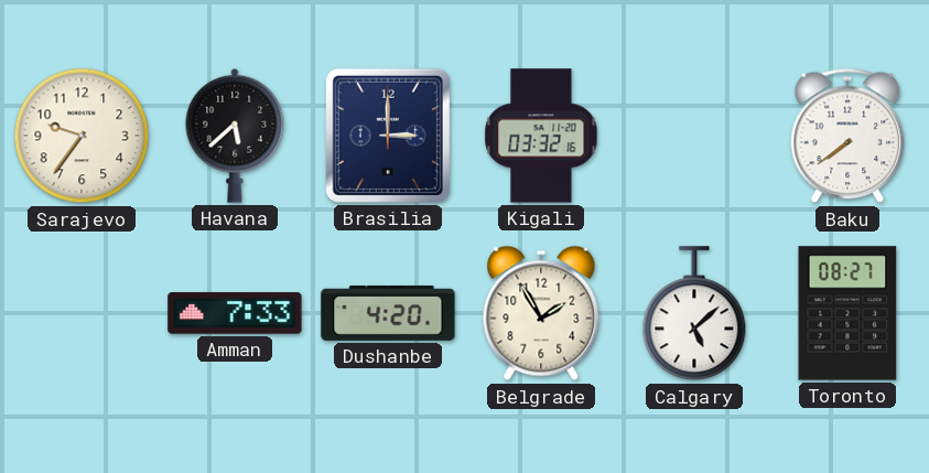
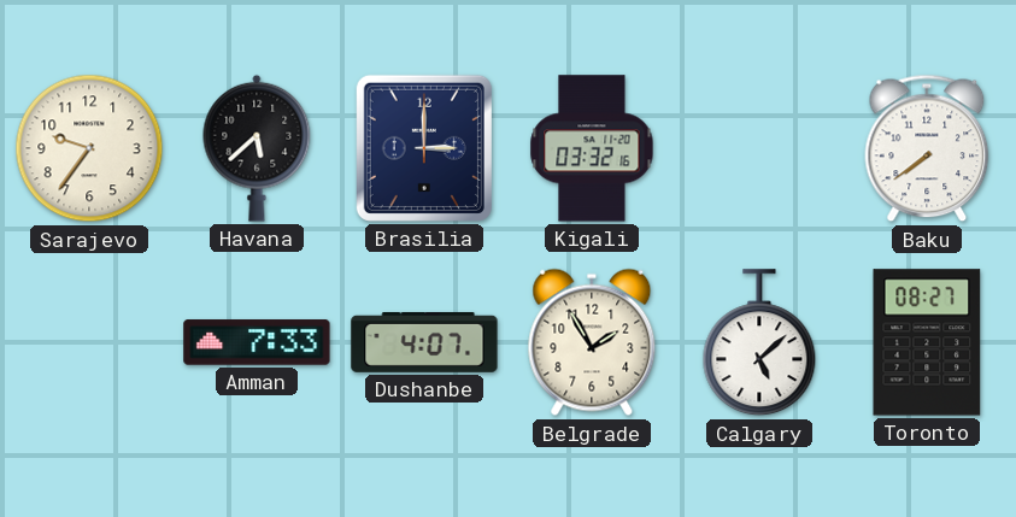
Dushanbe: 4:20 -> 4:07 (424, 342)
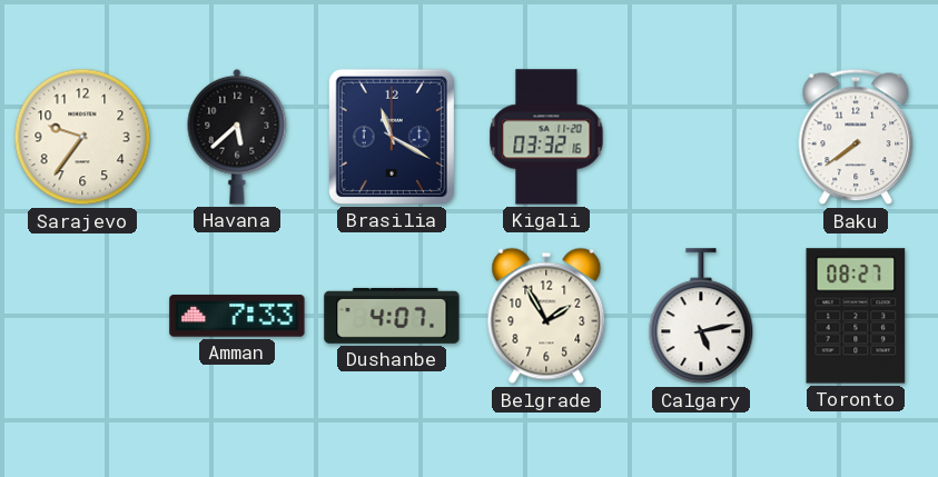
Brasilia: 3:00 -> 11:20 (392, 137)
Calgary: 5:08 -> 5:13 (701, 317)
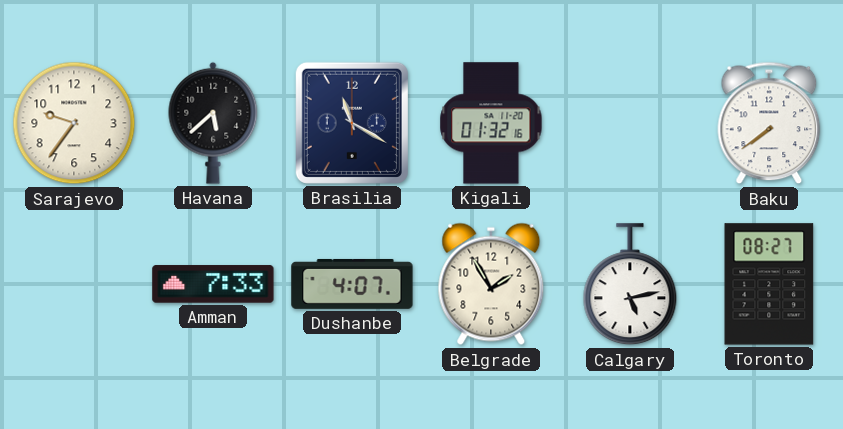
Kigali: 03:32 -> 01:32 (491, 123)
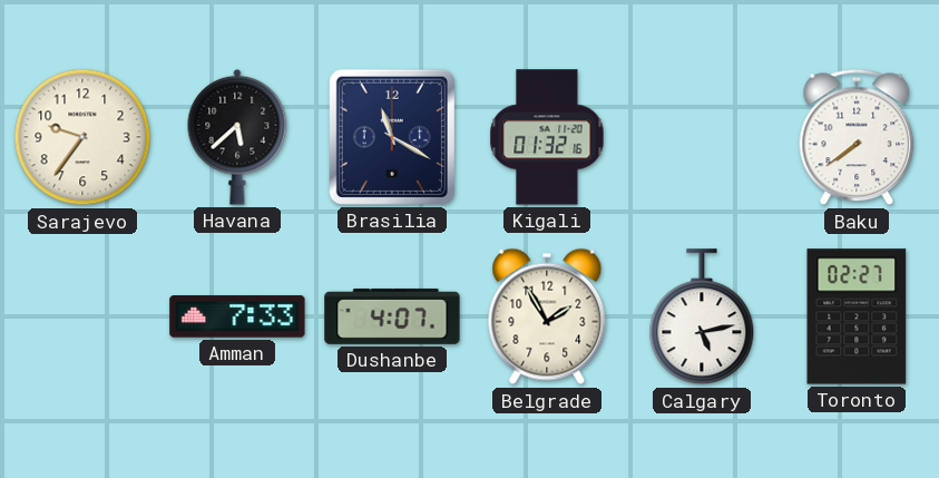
Toronto: 08:27 -> 02:27 (857, 316)
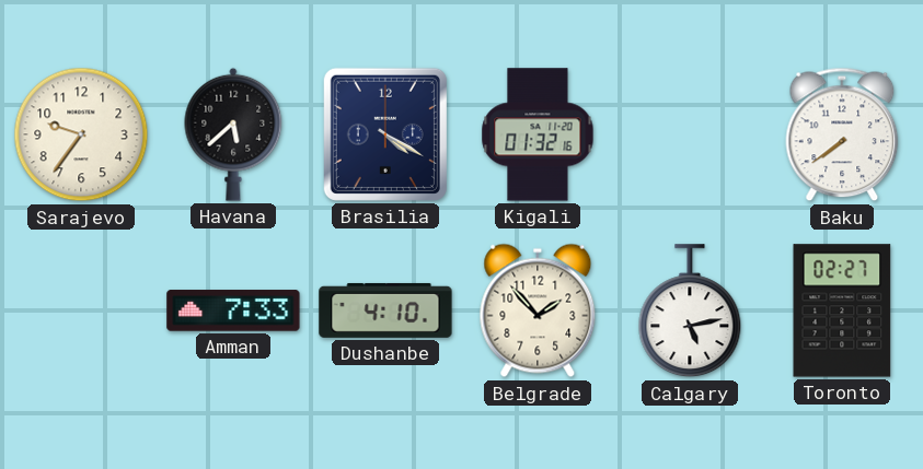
Brasilia: 11:20 -> 4:20 (385, 134)
Dushanbe: 4:07 -> 4:10 (385, 310)
Belgrade: 1:55 -> 1:53 (538, 310)
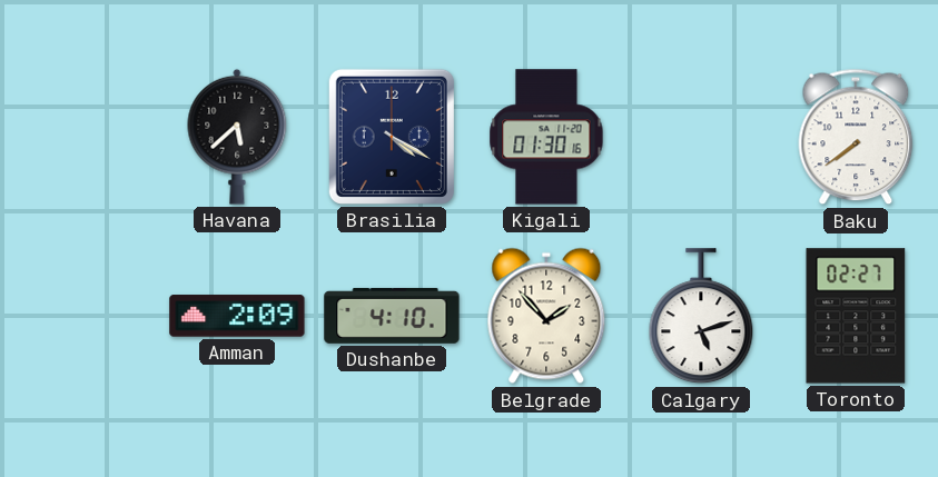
Sarajevo: 9:36 -> none (81, 134)
Kigali: 01:32 -> 01:30 (546, 137)
Amman: 7:33 -> 2:09 (237, 316)
Calgary: 5:13 -> 5:12 (701, 317)
